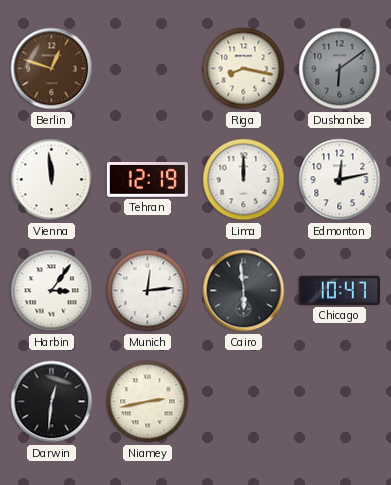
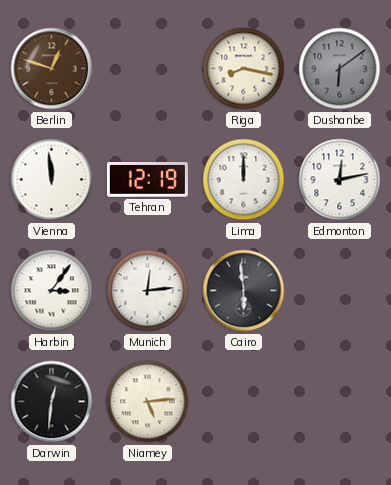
Chicago: 10:47 -> none (339, 290)
Niamey: 2:43 -> 5:14 (148, 402)
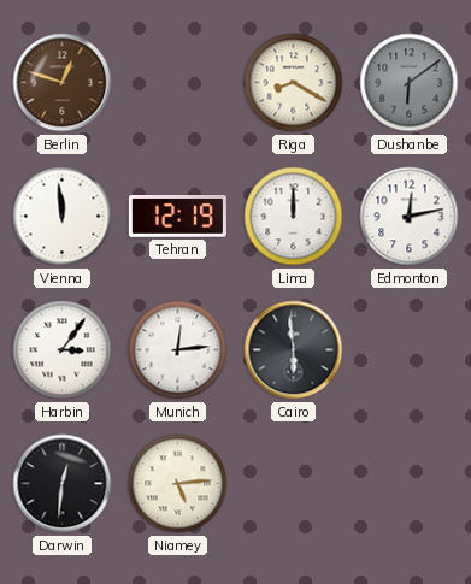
Riga: 8:17 -> 8:20 (294, 83)
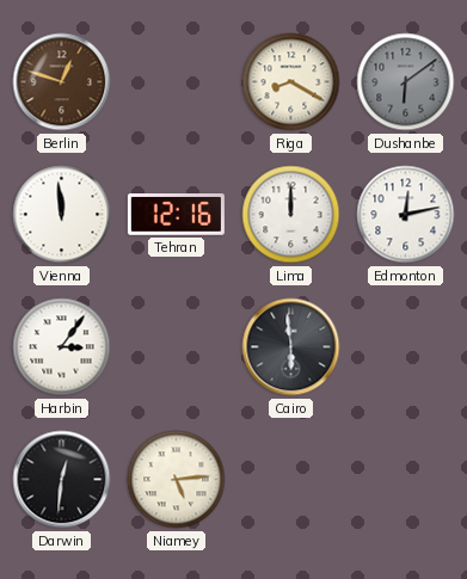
Tehran: 12:19 -> 12:16 (176, 215)
Munich: 12:14 -> none (178, 350)
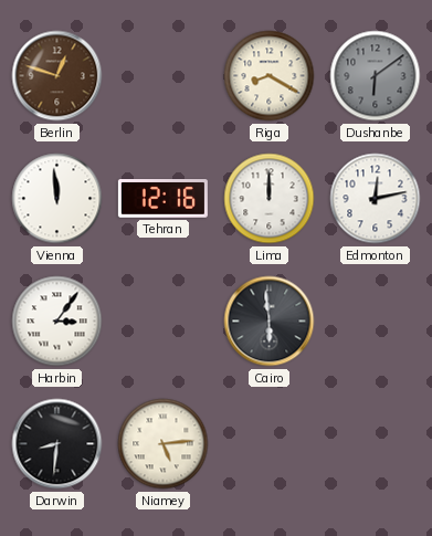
Darwin: 12:31 -> 8:31 (57, 444)
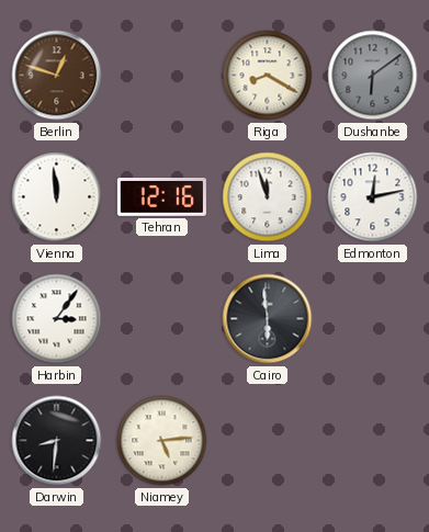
Lima: 12:00 -> 11:57 (268, 197)
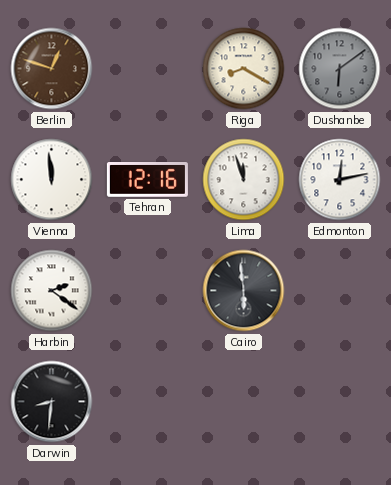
Harbin: 3:06 -> 2:21 (52, 291)
Niamey: 5:14 -> none (162, 441)
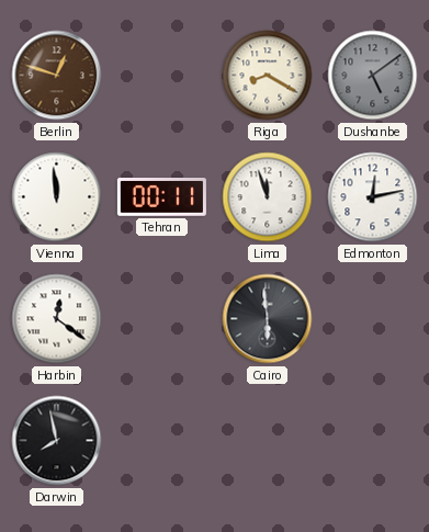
Dushanbe: 6:09 -> 5:09 (373, 76)
Tehran: 12:16 -> 00:11 (161, 197)
Harbin: 2:21 -> 12:21 (57, 319)
Darwin: 8:31 -> 7:58 (57, 441)
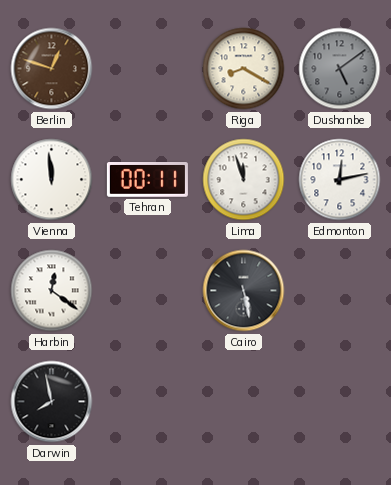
Cairo: 5:59 -> 5:28 (244, 291)
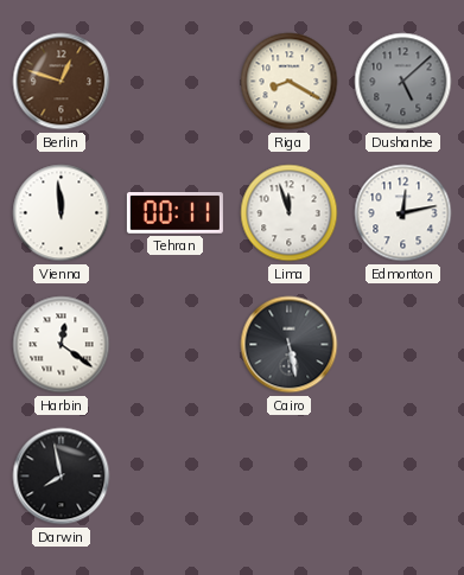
Dushanbe: 5:09 -> 5:08 (403, 82)
